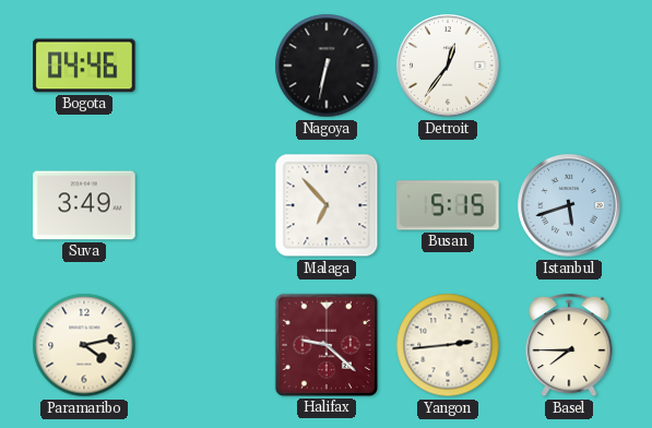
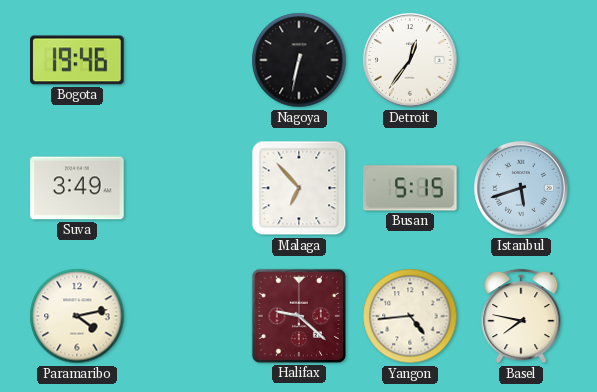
Bogota: 04:46 -> 19:46 (77, 60)
Yangon: 2:44 -> 4:44 (410, 316)
Basel: 7:45 -> 7:47 (521, 316)
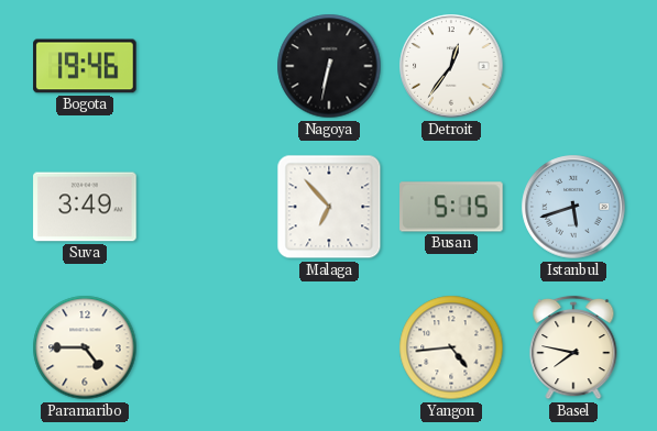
Paramaribo: 4:13 -> 4:45 (85, 347)
Halifax: 9:22 -> none (299, 316)
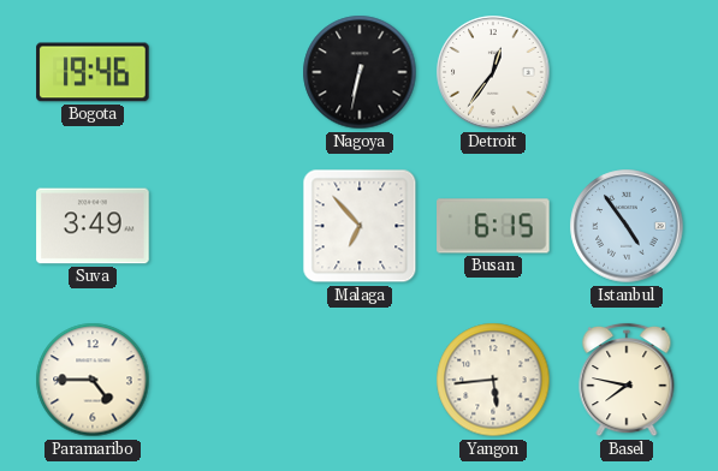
Busan: 5:15 -> 6:15 (493, 226)
Istanbul: 5:42 -> 4:54 (627, 226)
Yangon: 4:44 -> 5:44 (493, 380)
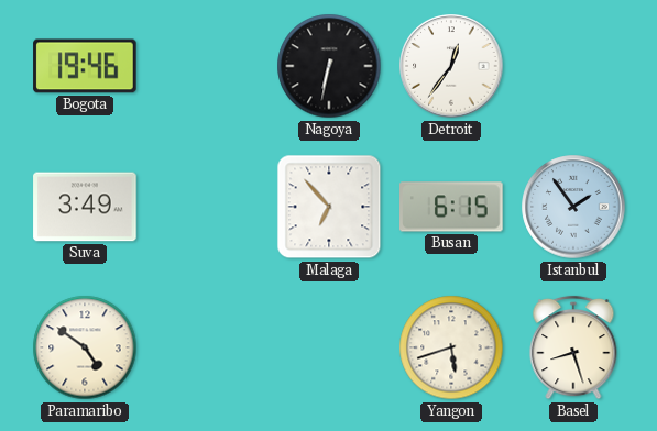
Istanbul: 4:54 -> 1:54 (573, 207)
Paramaribo: 4:45 -> 4:51 (85, 347)
Yangon: 5:44 -> 5:42 (451, 347)
Basel: 7:47 -> 8:27 (573, 347)
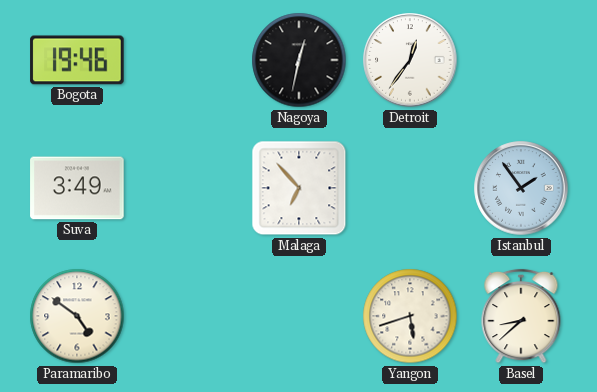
Nagoya: 6:32 -> 12:32 (299, 60)
Busan: 6:15 -> none (451, 207)
Basel: 8:27 -> 8:38 (521, 316)
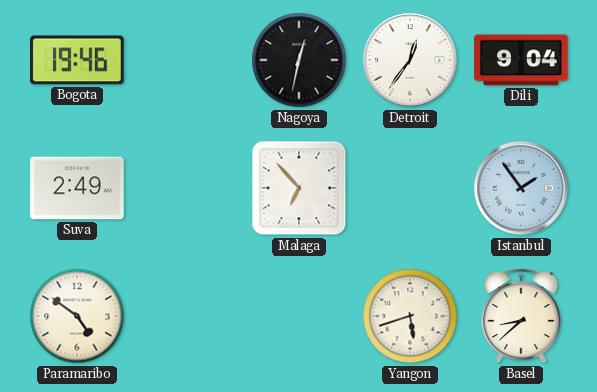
Dili: none -> 9:04 (521, 60)
Suva: 3:49 -> 2:49 (77, 188)
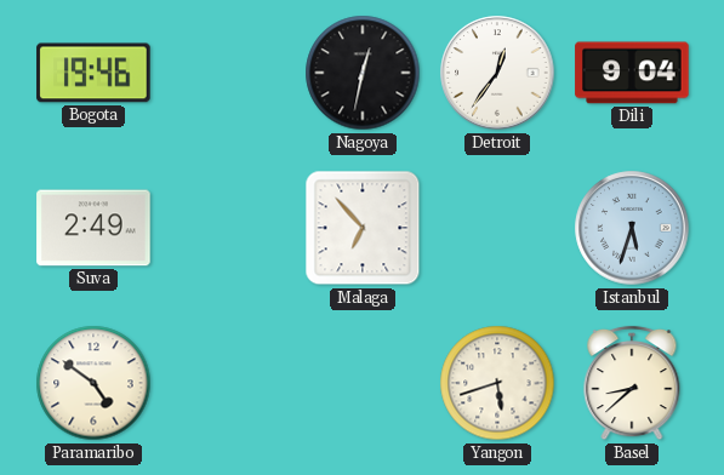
Istanbul: 1:54 -> 5:33 (632, 228)
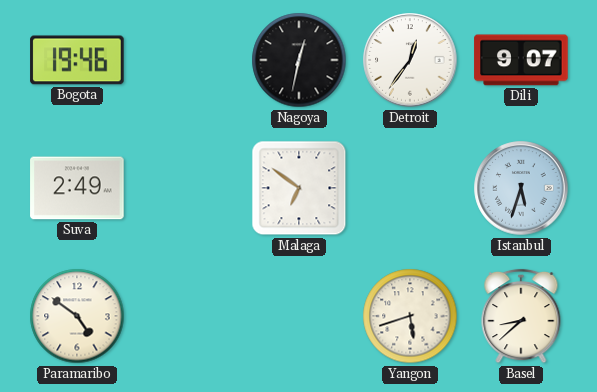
Dili: 9:04 -> 9:07 (521, 60)
Malaga: 6:53 -> 6:51 (299, 188)
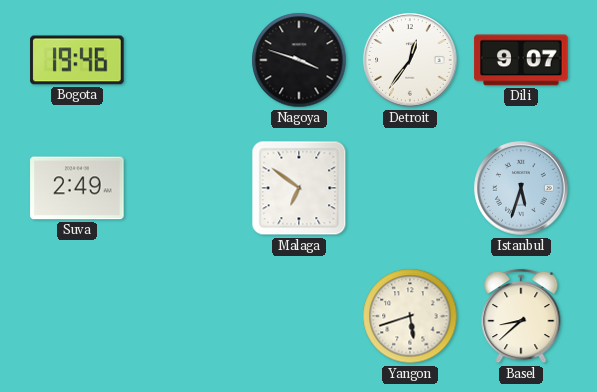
Nagoya: 12:32 -> 3:48 (299, 60)
Paramaribo: 4:51 -> none (77, 316)
